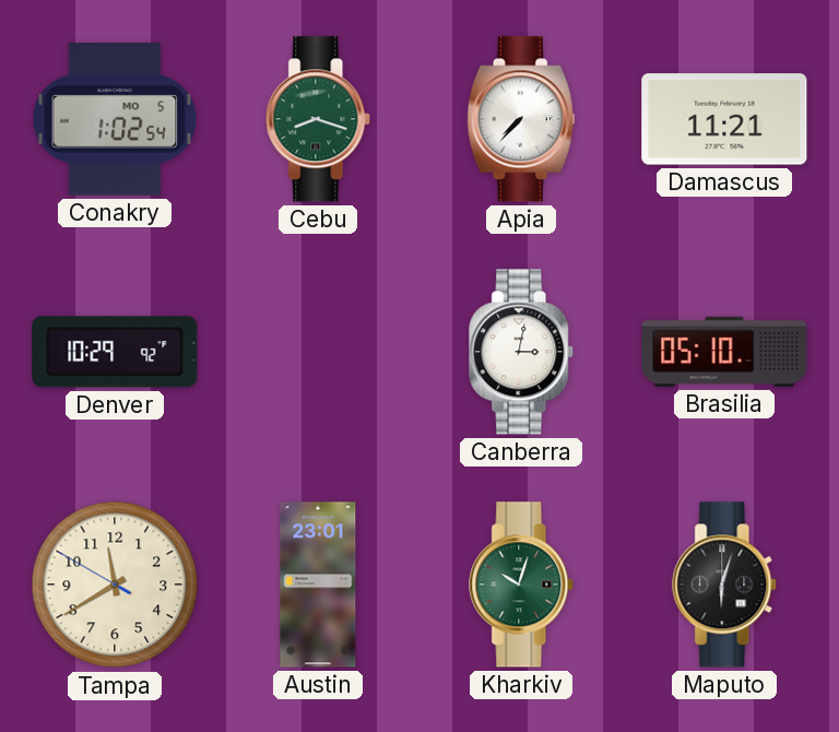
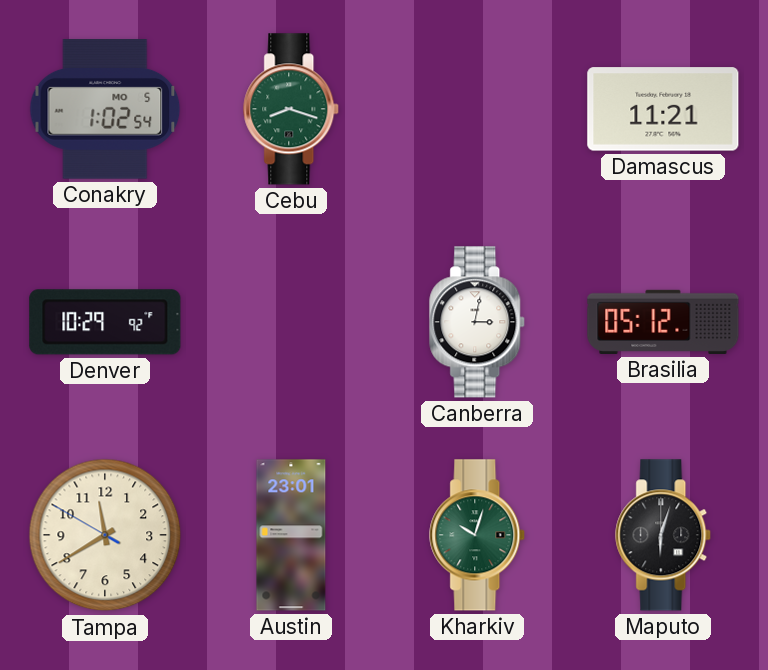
Apia: 7:37 -> none (521, 119)
Brasilia: 05:10 -> 05:12 (663, 322)
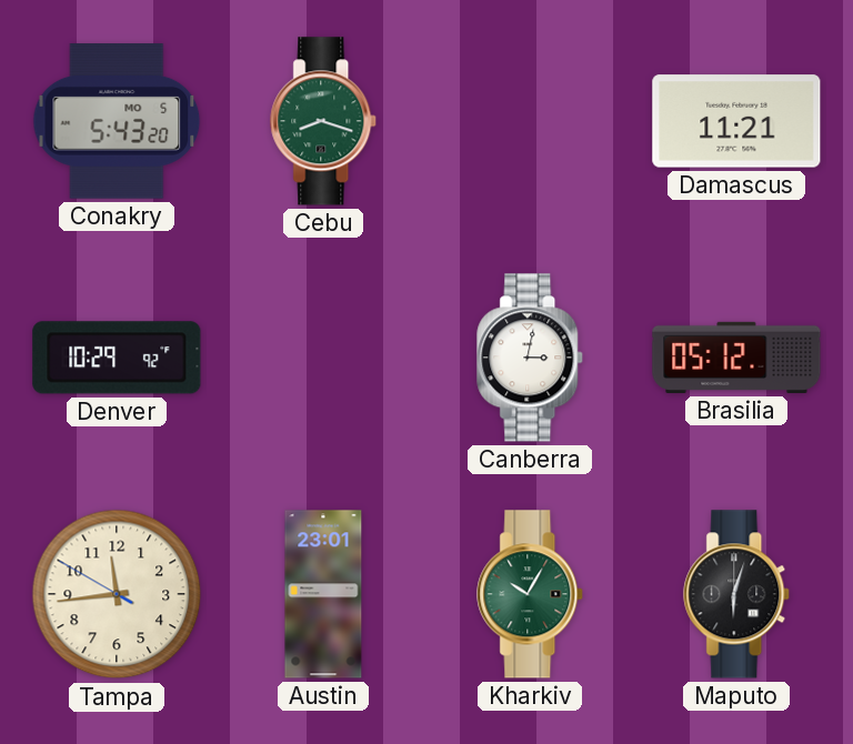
Conakry: 1:02 -> 5:43 (117, 121)
Tampa: 11:39 -> 11:43 (117, 594)
Kharkiv: 10:03 -> 10:05 (531, 594)
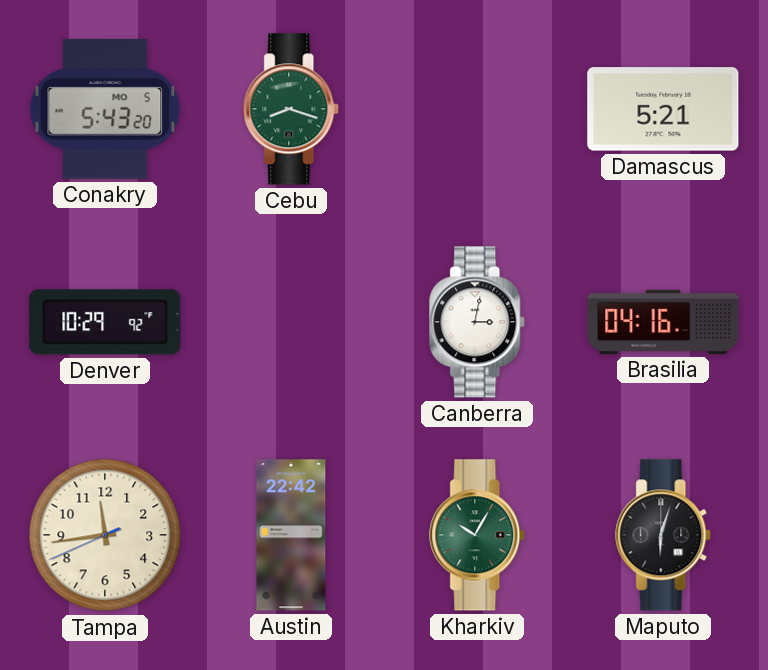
Damascus: 11:21 -> 5:21 (663, 109)
Brasilia: 05:12 -> 04:16 (663, 322)
Tampa: 11:43:50 -> 11:43:41 (105, 535)
Austin: 23:01 -> 22:42 (291, 535)
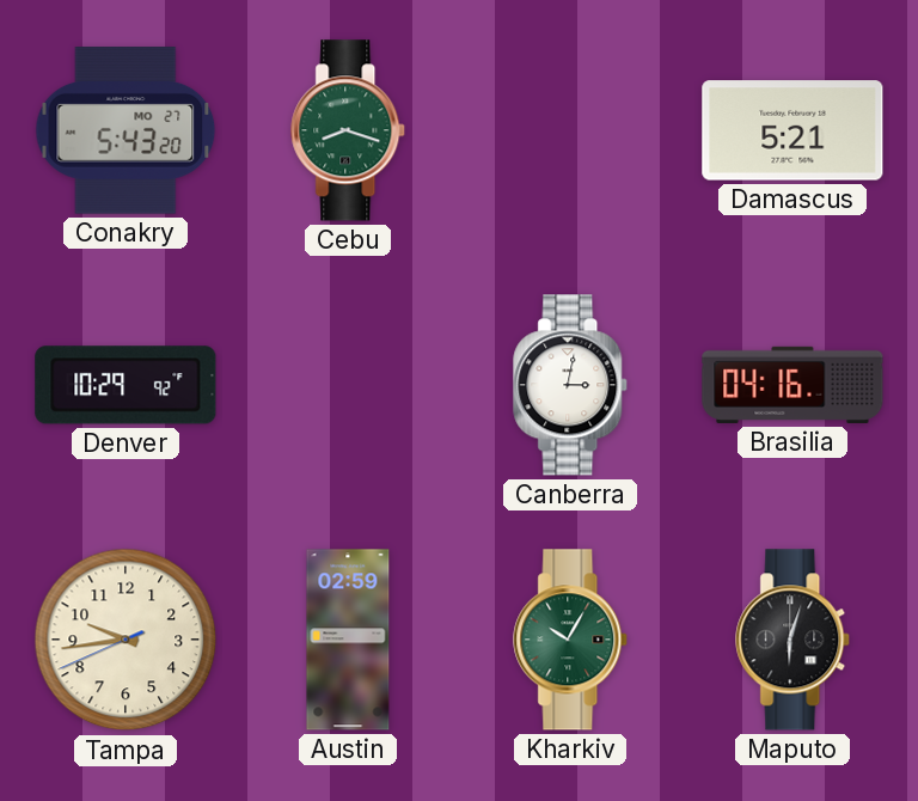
Conakry date: MO 5 -> MO 27 (126, 130)
Tampa: 11:43 -> 9:43 (126, 640)
Austin: 22:42 -> 02:59 (348, 640)
